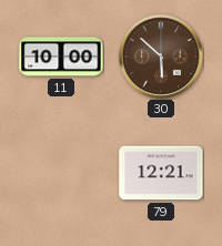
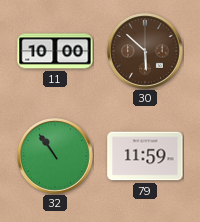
32: none -> 10:54 (56, 157)
79: 12:21 -> 11:59 (145, 156)
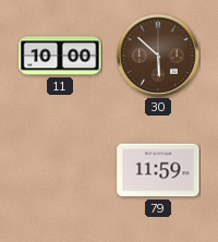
32: 10:54 -> none (56, 157)
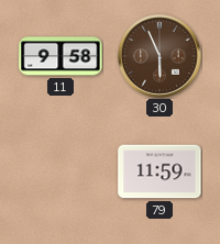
11: 10:00 -> 9:58 (61, 56)
30: 5:52 -> 5:56 (161, 57)
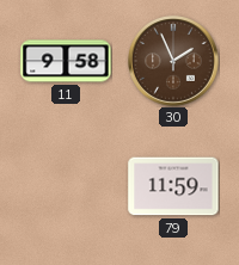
30: 5:56 -> 1:56 (174, 62)
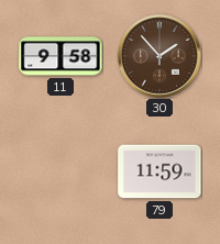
30: 1:56 -> 1:53 (161, 57)
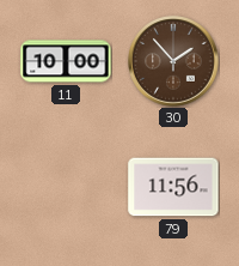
11: 9:58 -> 10:00 (66, 61)
79: 11:59 -> 11:56 (173, 187)
